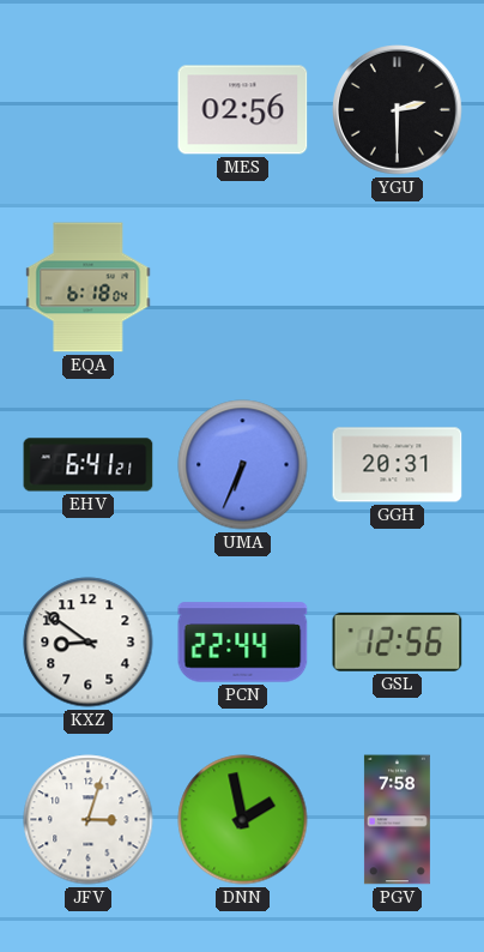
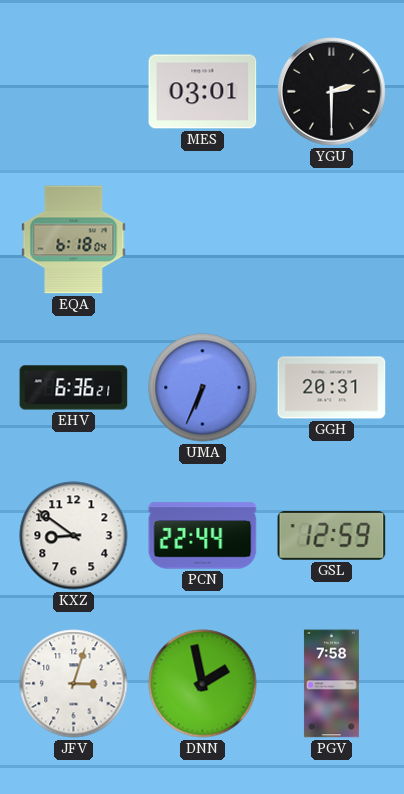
MES: 02:56 -> 03:01 (203, 92)
EHV: 6:41 -> 6:36 (74, 388)
GSL: 12:56 -> 12:59 (332, 536)
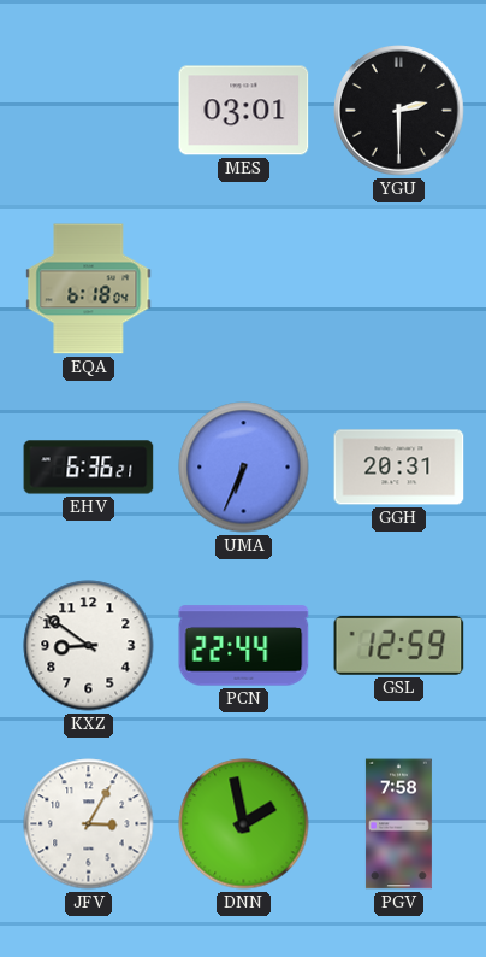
JFV: 3:03 -> 3:05 (89, 824)
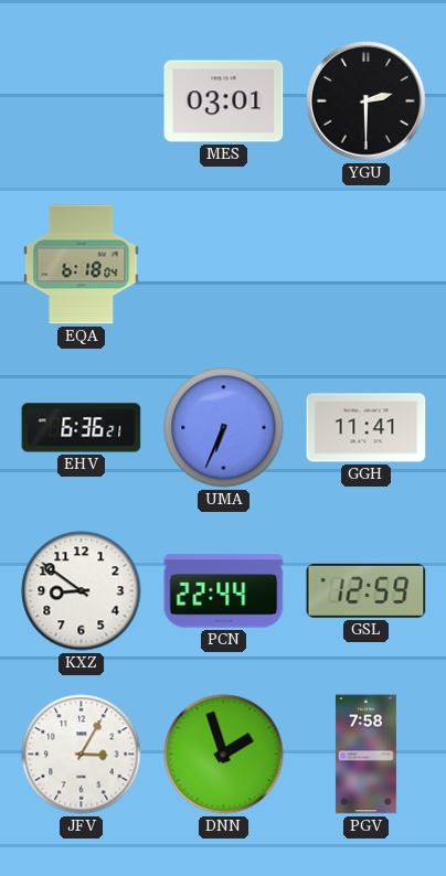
GGH: 20:31 -> 11:41 (367, 428)
DNN: 1:58 -> 1:57 (224, 755)
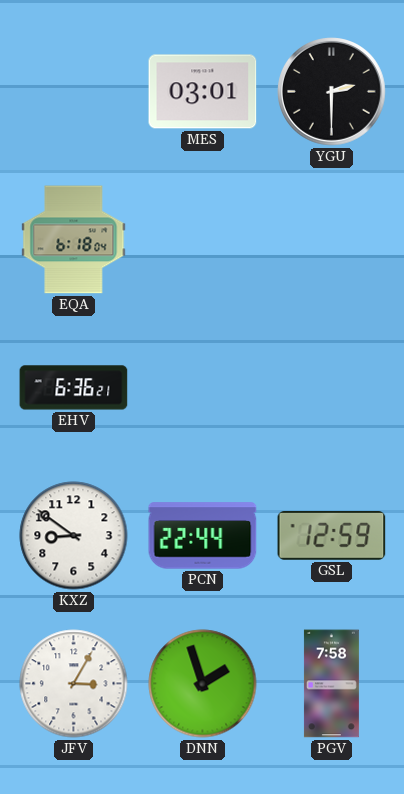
UMA: 6:34 -> none (224, 428)
GGH: 11:41 -> none (367, 428)
